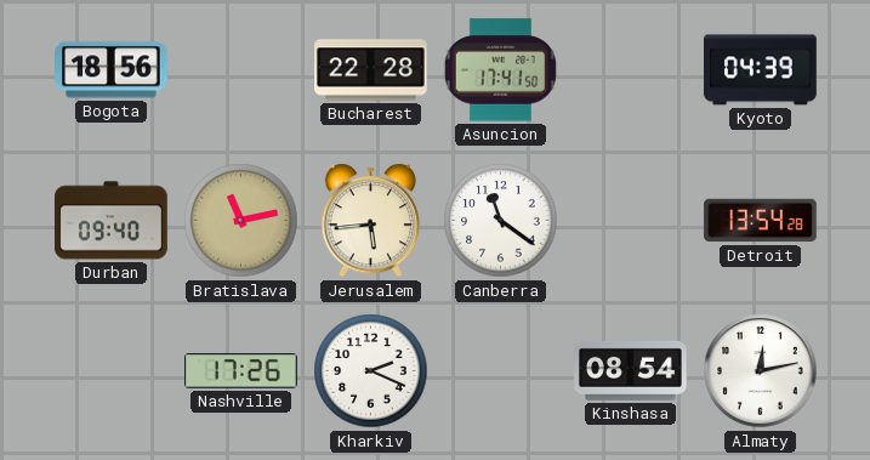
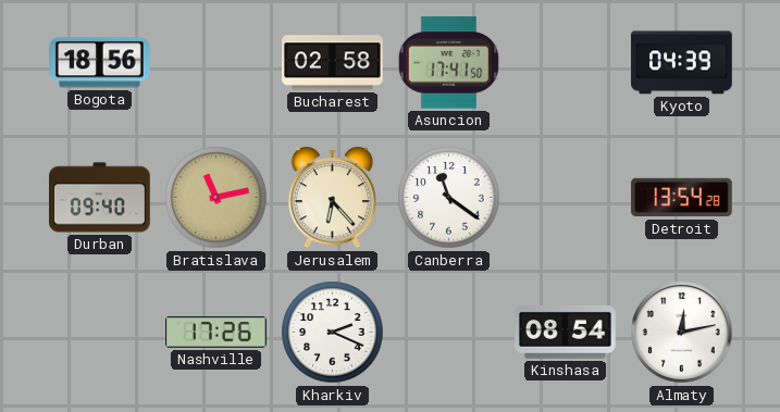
Bucharest: 22:28 -> 02:58 (333, 63)
Jerusalem: 5:44 -> 6:23 (333, 198)
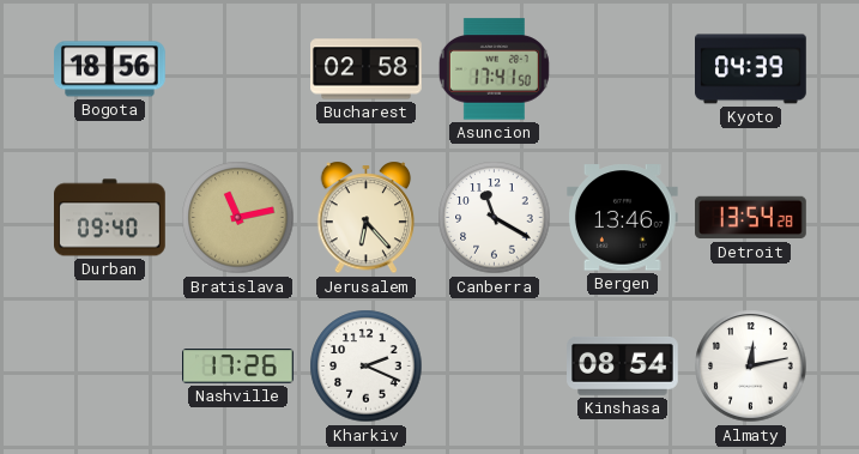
Canberra: 11:21 -> 11:20 (495, 218)
Bergen: none -> 13:46 (623, 218)
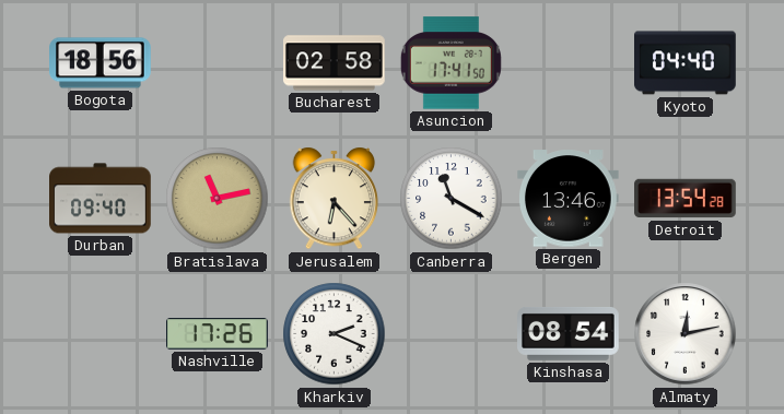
Kyoto: 04:39 -> 04:40 (686, 63)
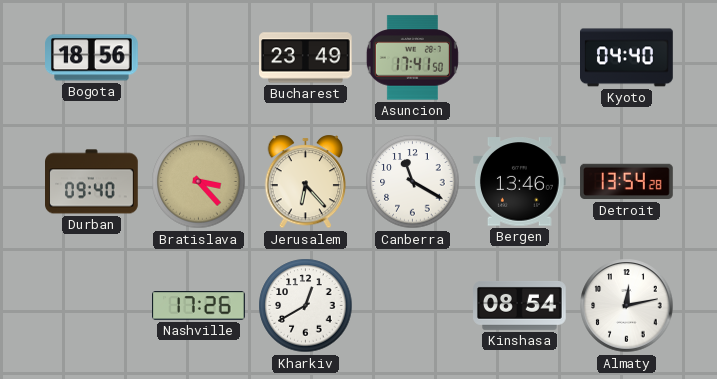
Bucharest: 02:58 -> 23:49 (306, 58)
Bratislava: 11:13 -> 3:23 (199, 182)
Kharkiv: 2:19 -> 12:40 (306, 306)
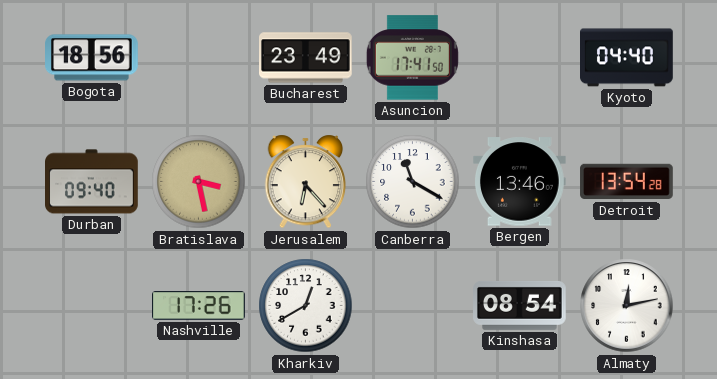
Bratislava: 3:23 -> 3:28 (199, 182)
